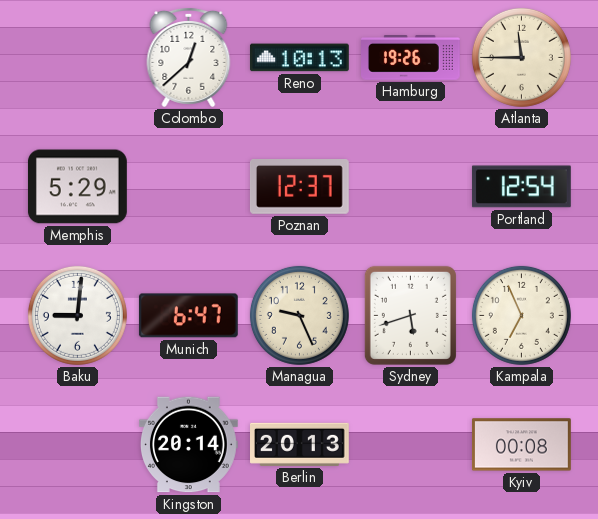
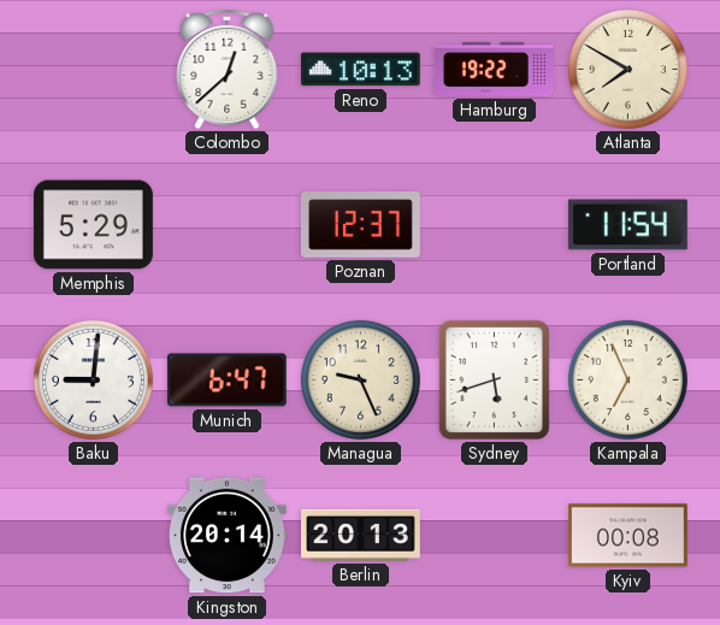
Hamburg: 19:26 -> 19:22 (495, 70)
Atlanta: 11:45 -> 7:50 (627, 69)
Portland: 12:54 -> 11:54 (627, 225)
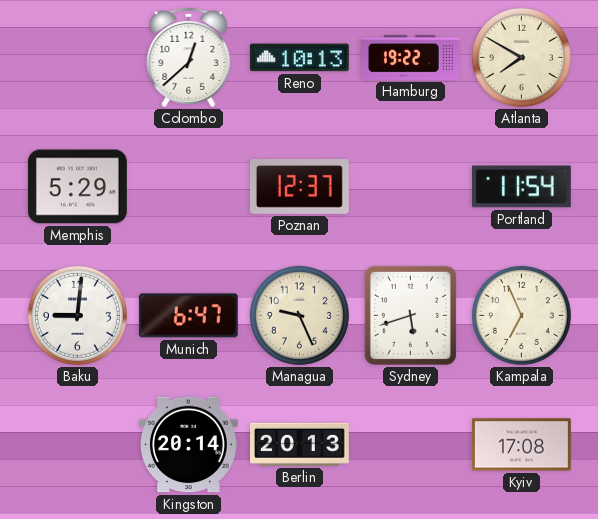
Kyiv: 00:08 -> 17:08 (521, 445)
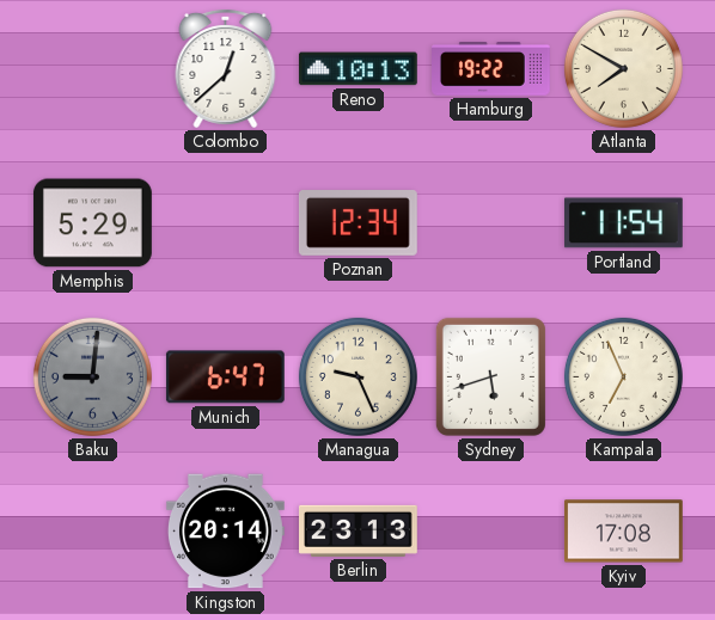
Poznan: 12:37 -> 12:34 (357, 223)
Baku dial: white -> grey (92, 376)
Berlin: 20:13 -> 23:13 (359, 530)
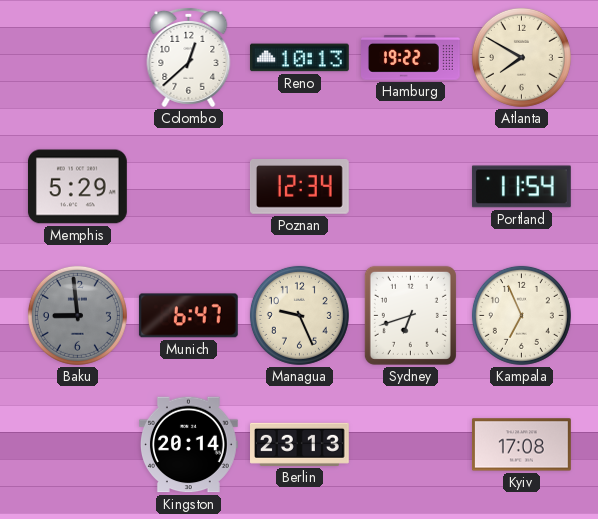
Baku: 9:01 -> 8:59 (77, 315)
Sydney: 5:42 -> 6:42 (410, 315)
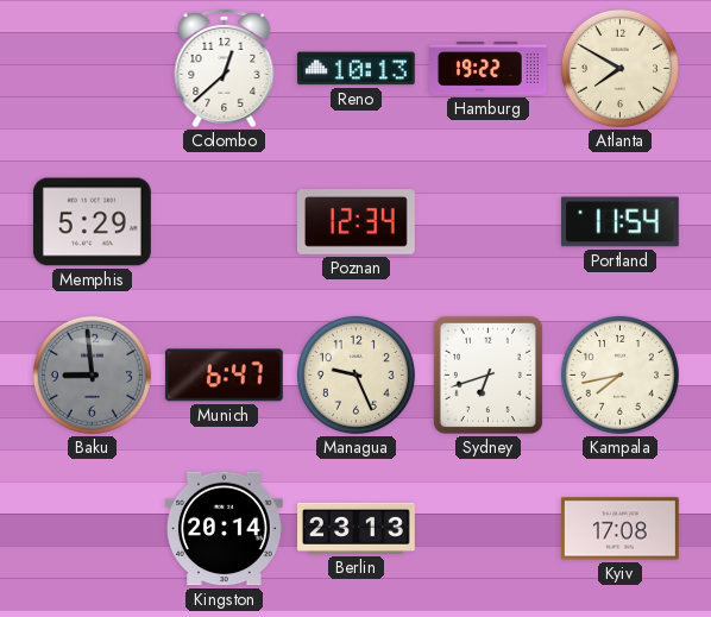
Kampala: 6:56 -> 7:43 (619, 374)
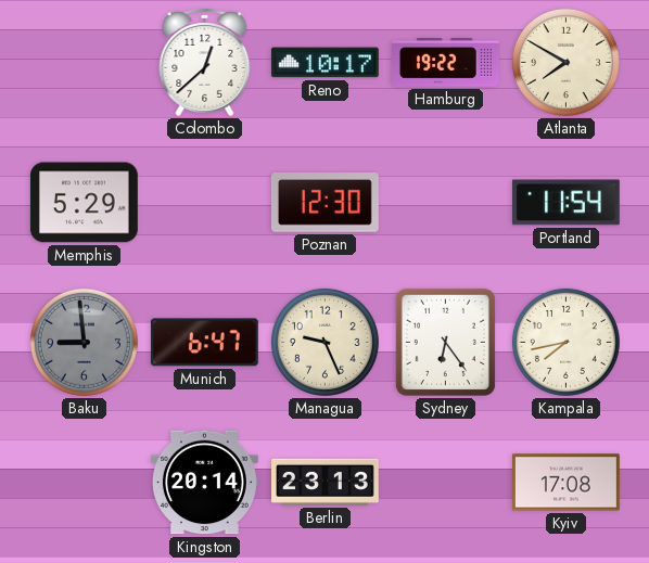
Reno: 10:13 -> 10:17 (324, 63)
Poznan: 12:34 -> 12:30 (324, 203)
Sydney: 6:42 -> 6:24 (445, 342)
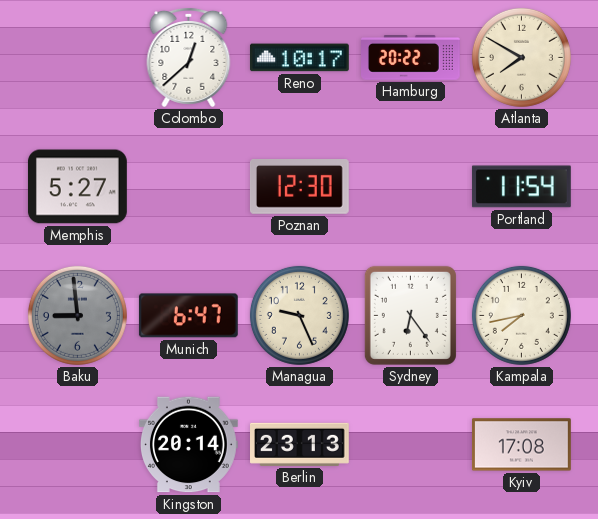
Hamburg: 19:22 -> 20:22 (411, 58)
Memphis: 5:29 -> 5:27 (77, 187)
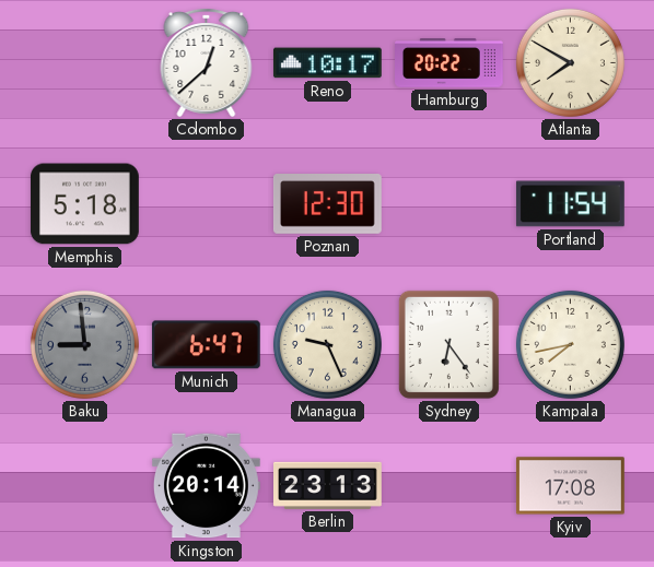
Memphis: 5:27 -> 5:18 (84, 204)
